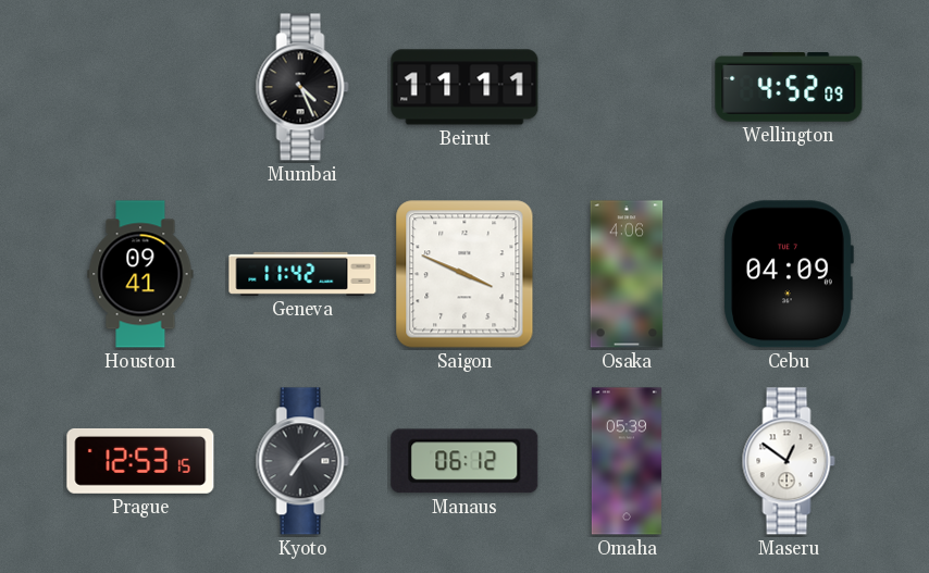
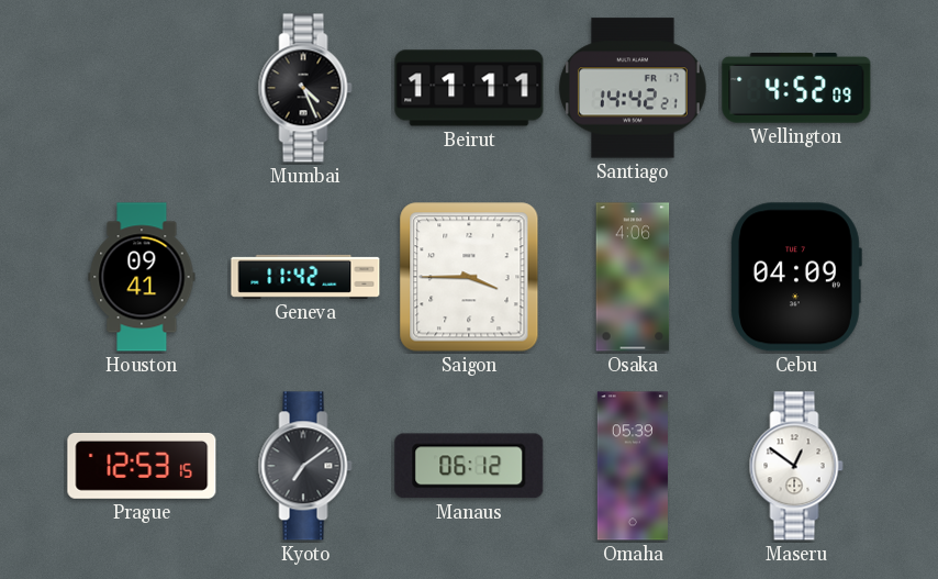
Santiago: none -> 14:42 (634, 88)
Saigon: 3:49 -> 3:45 (469, 277)
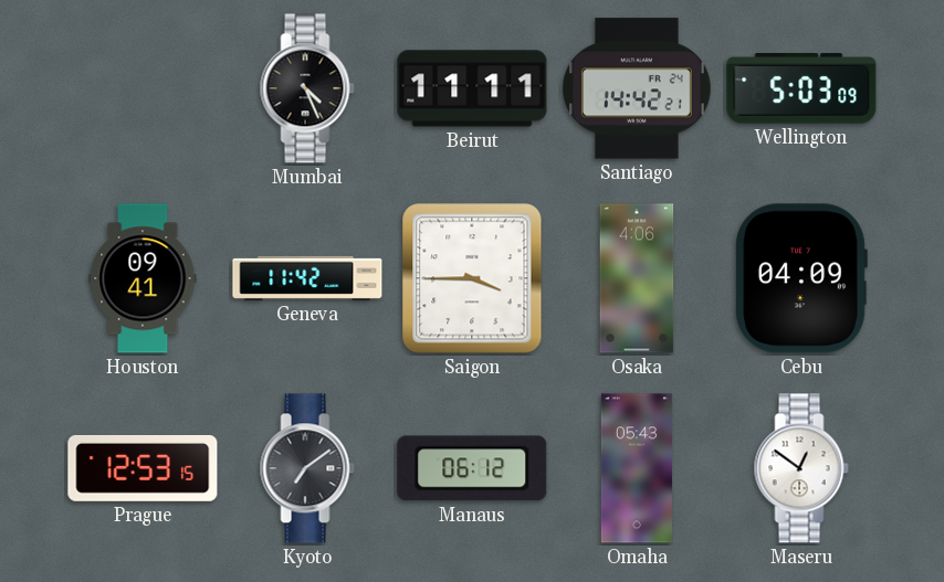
Santiago date: FR 17 -> FR 24 (638, 88)
Wellington: 4:52 -> 5:03 (801, 88)
Omaha: 05:39 -> 05:43 (637, 468)
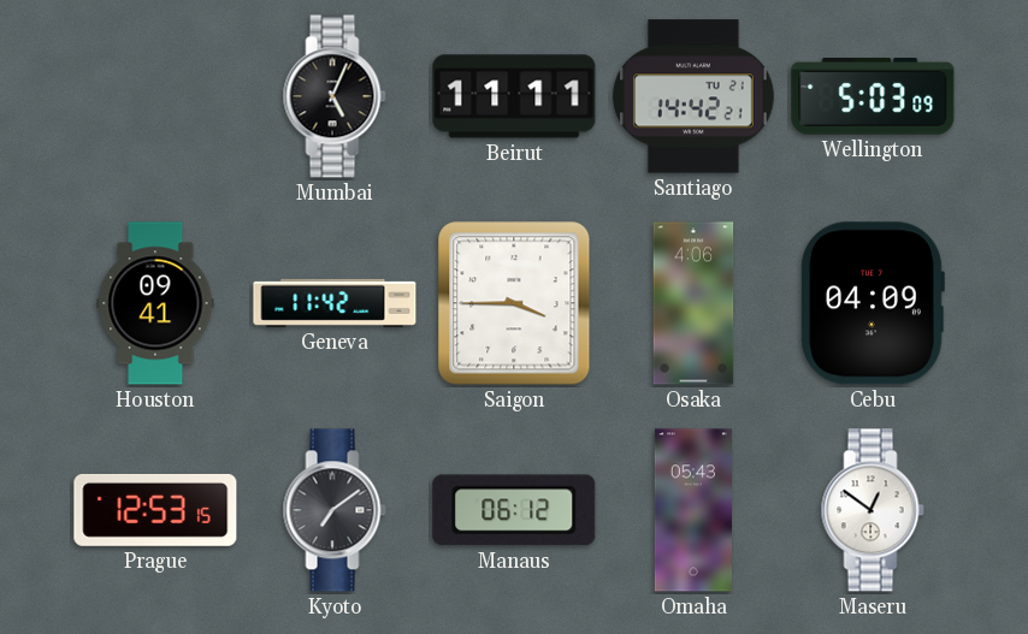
Mumbai: 4:26 -> 5:04 (335, 96)
Santiago date: FR 24 -> TU 21 (695, 96)
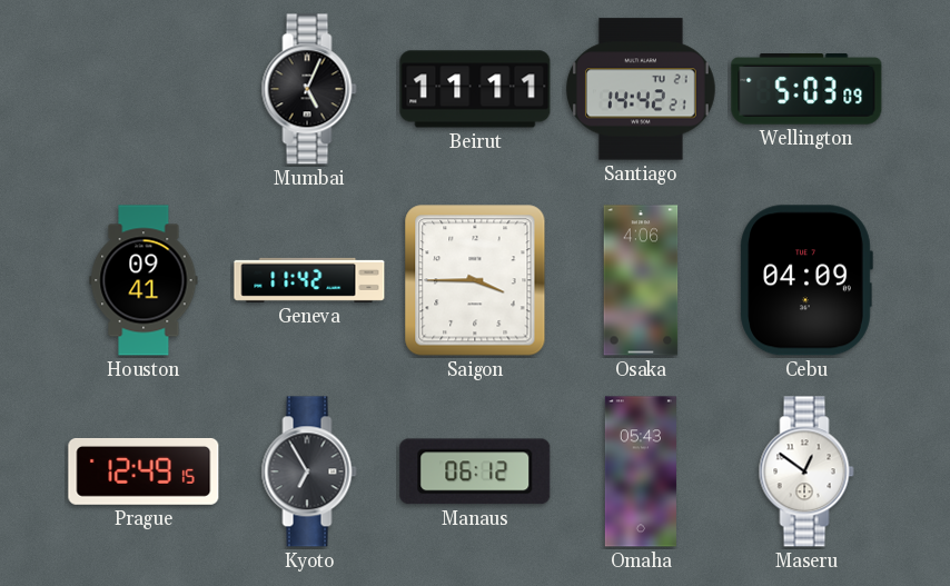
Prague: 12:53 -> 12:49 (144, 471)
Kyoto: 7:09 -> 6:55 (309, 471)
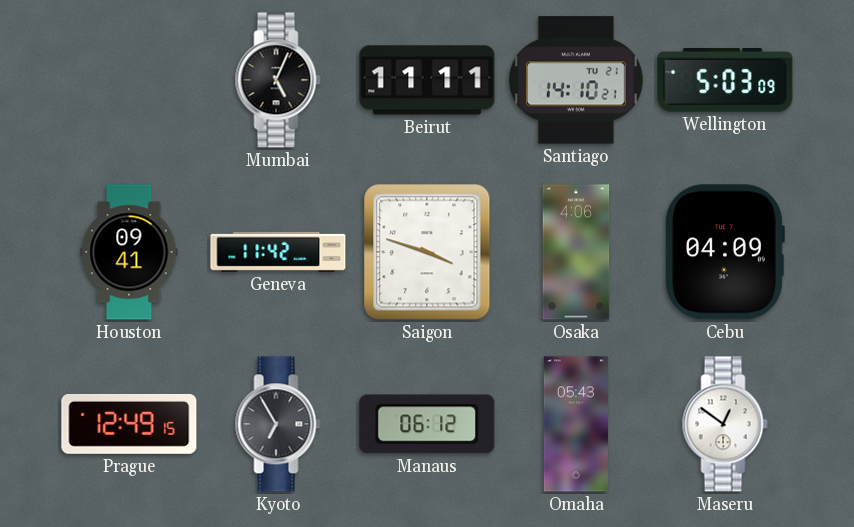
Santiago: 14:42 -> 14:10 (577, 80)
Saigon: 3:45 -> 3:48 (427, 252)
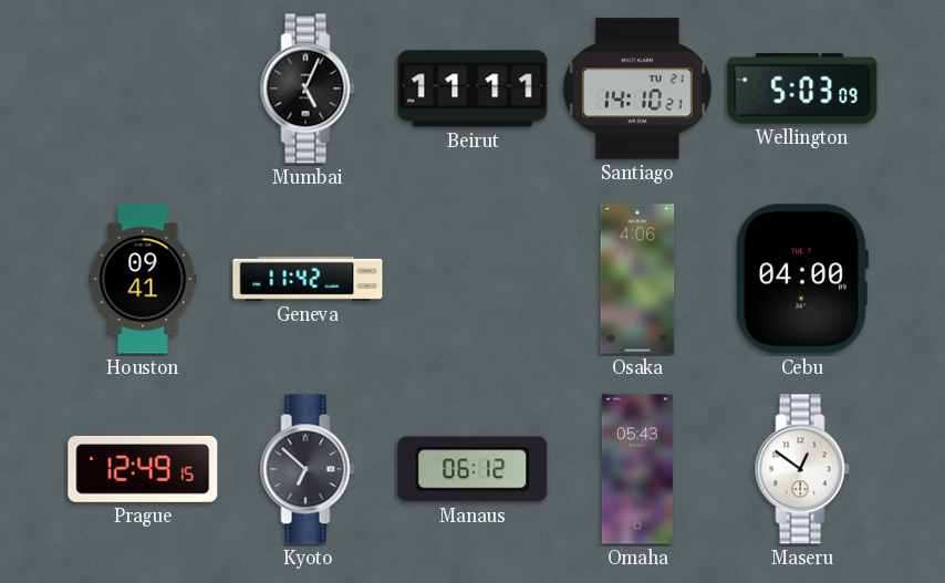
Saigon: 3:48 -> none (427, 252)
Cebu: 04:09 -> 04:00 (802, 279)
Kyoto: 6:55 -> 6:52 (308, 469)
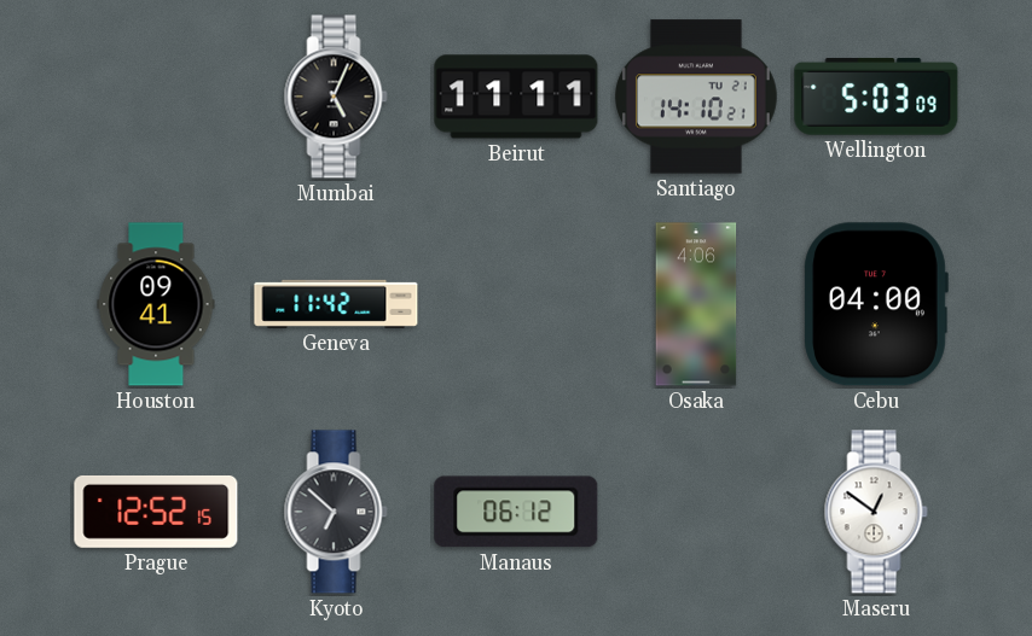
Prague: 12:49 -> 12:52 (156, 512)
Omaha: 05:43 -> none (637, 469)
